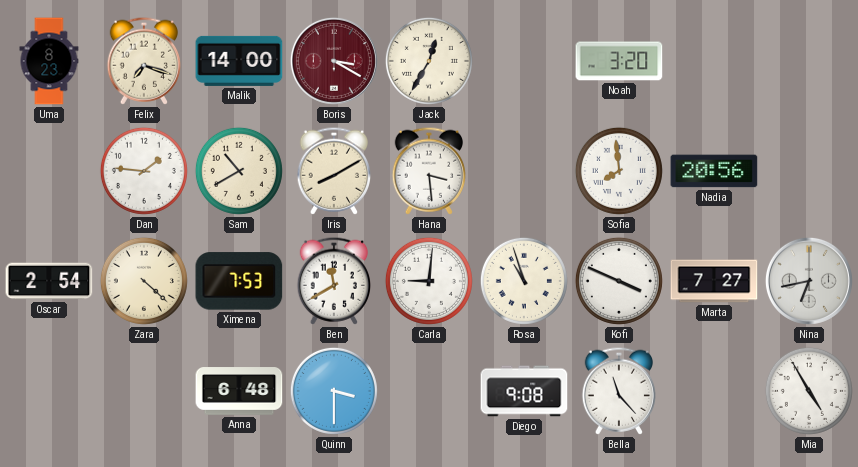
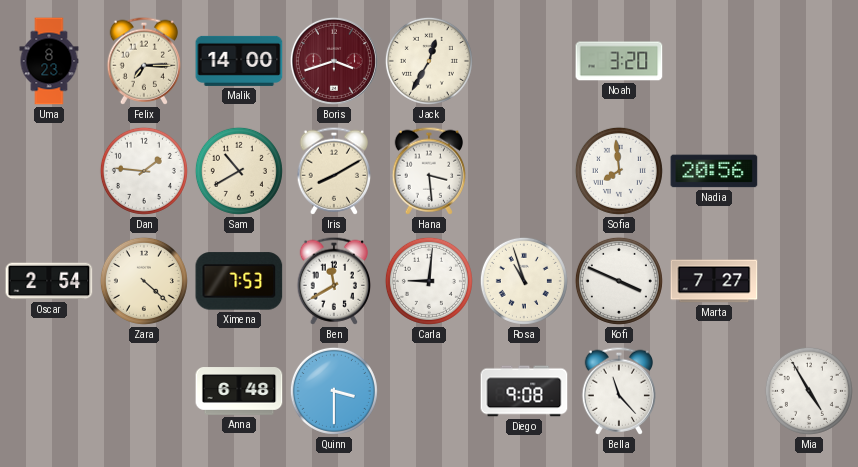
Felix: 7:18 -> 7:15 (143, 61)
Boris: 3:20 -> 3:42 (334, 61)
Nina: 6:43 -> none (809, 281)
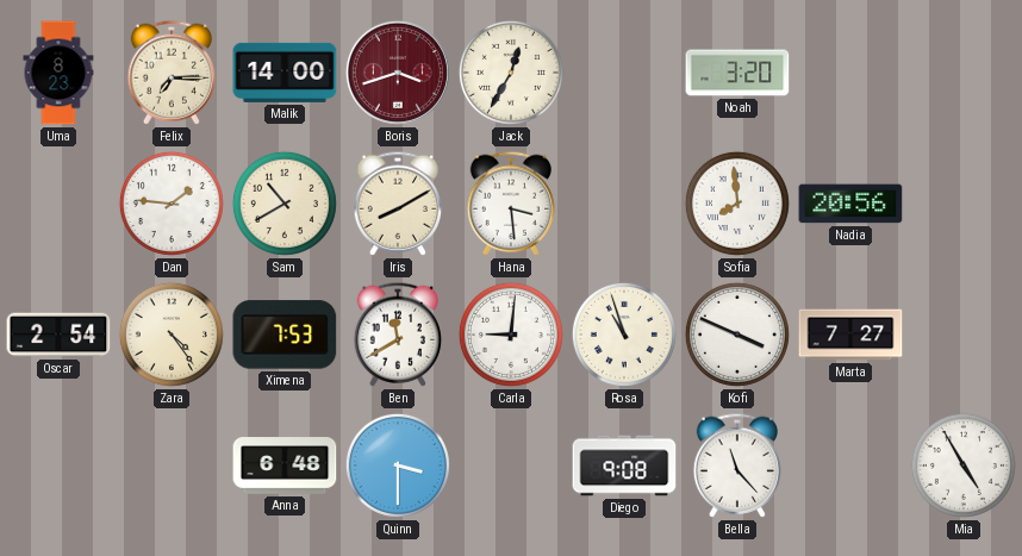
Zara: 4:22 -> 4:24 (172, 335)
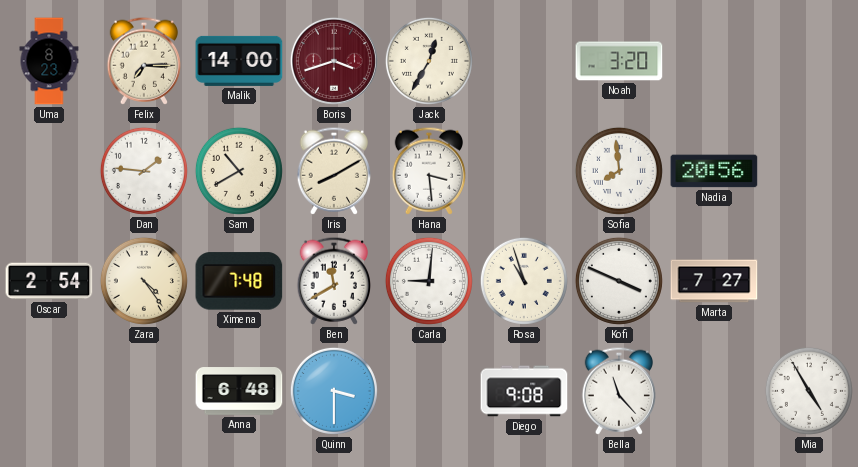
Ximena: 7:53 -> 7:48 (239, 281)
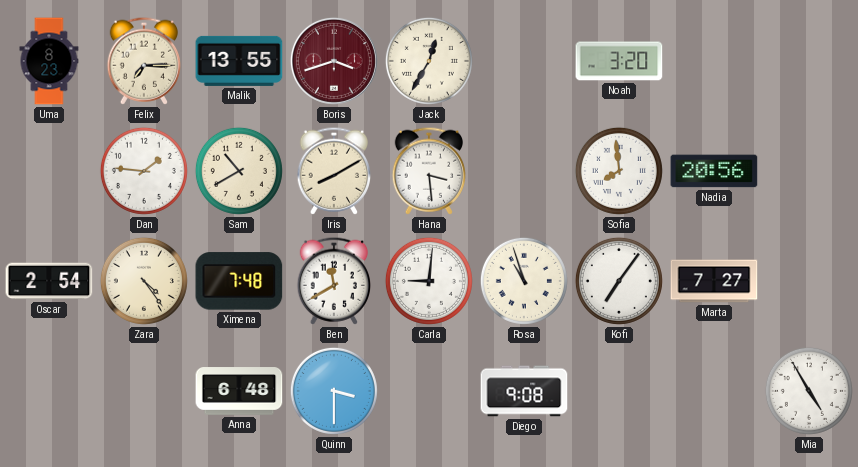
Malik: 14:00 -> 13:55 (239, 61)
Kofi: 3:49 -> 7:06 (619, 281)
Bella: 11:23 -> none (618, 391)
